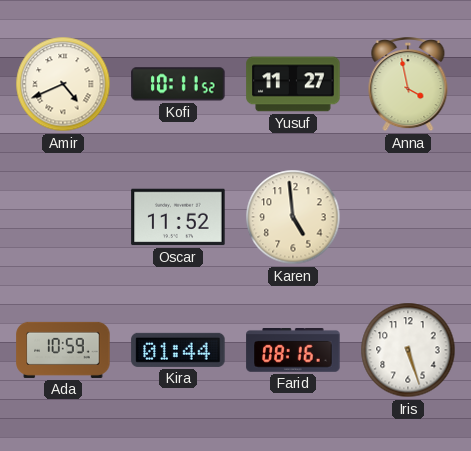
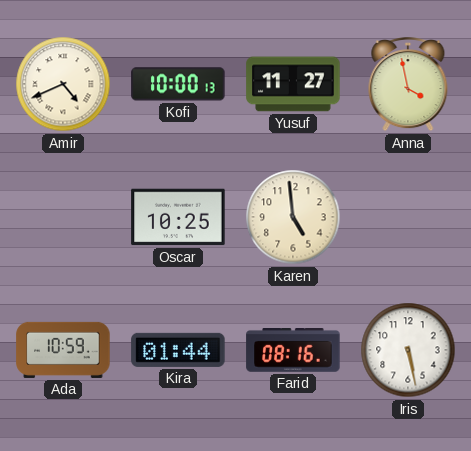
Kofi: 10:11 -> 10:00 (178, 84)
Oscar: 11:52 -> 10:25 (178, 217)
Iris: 5:27 -> 5:28 (408, 350)
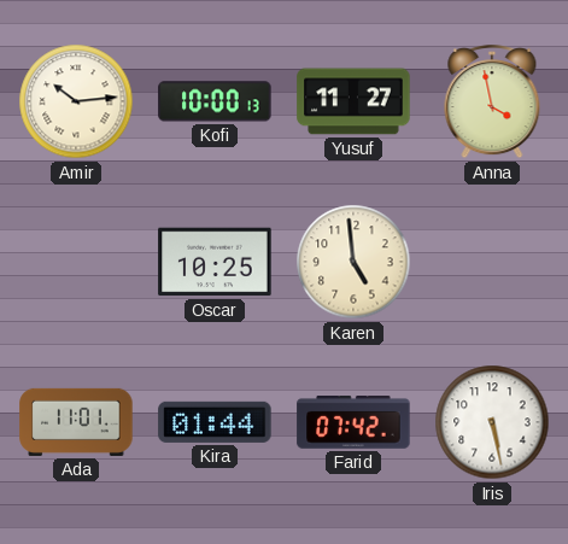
Amir: 4:41 -> 10:14 (76, 101)
Ada: 10:59 -> 11:01 (76, 422)
Farid: 08:16 -> 07:42 (353, 423)
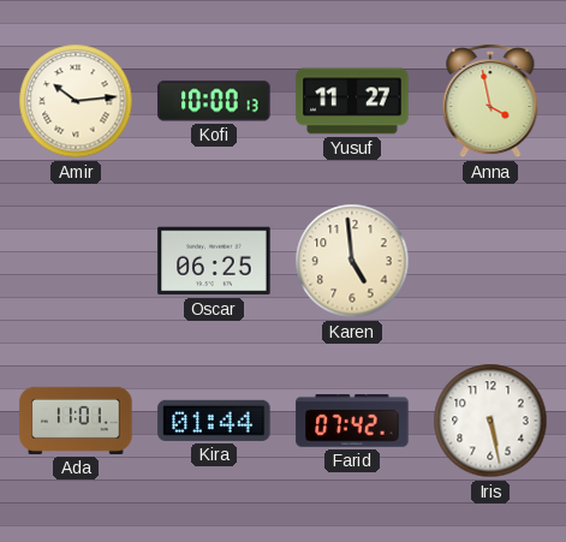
Oscar: 10:25 -> 06:25 (214, 261)
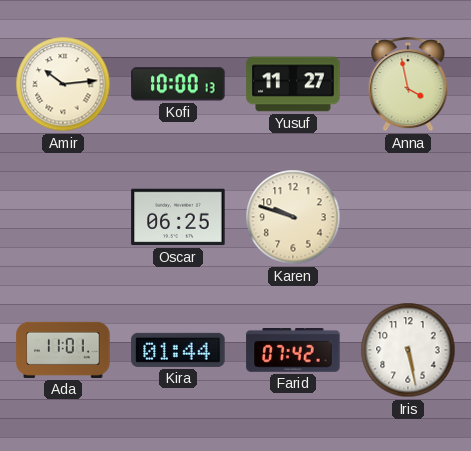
Karen: 4:59 -> 9:48 (293, 217)
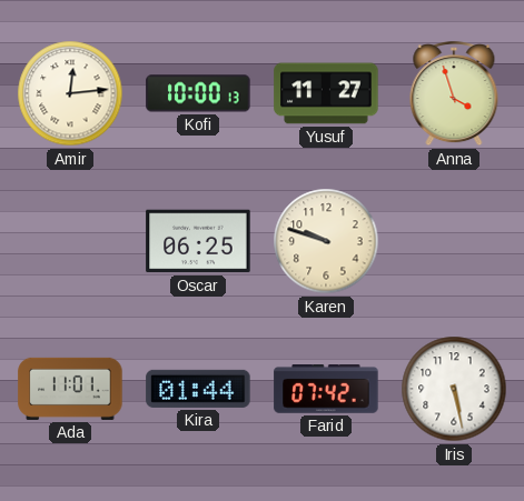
Amir: 10:14 -> 12:14 (70, 93)
Anna: 3:58 -> 3:57 (454, 94)
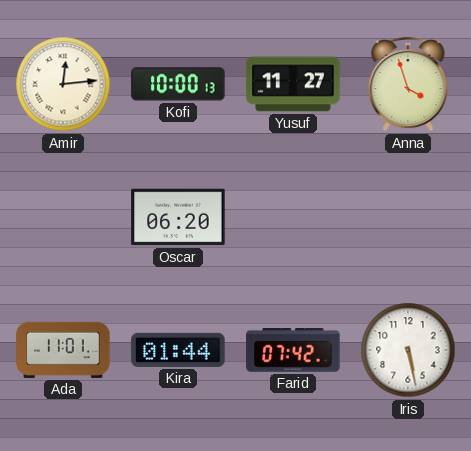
Oscar: 06:25 -> 06:20 (178, 217)
Karen: 9:48 -> none (326, 241)
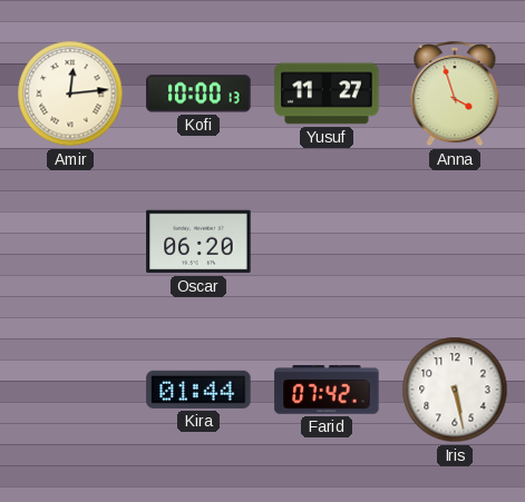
Ada: 11:01 -> none (63, 350)
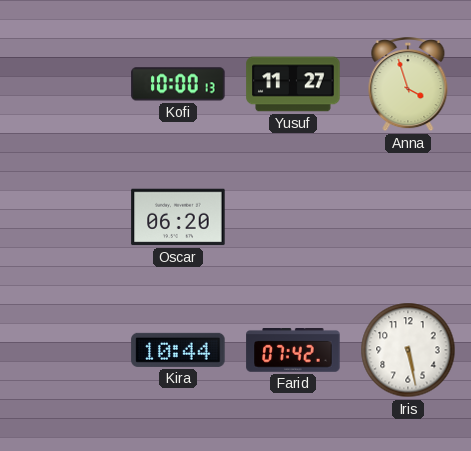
Amir: 12:14 -> none (70, 93)
Kira: 01:44 -> 10:44 (178, 350)
